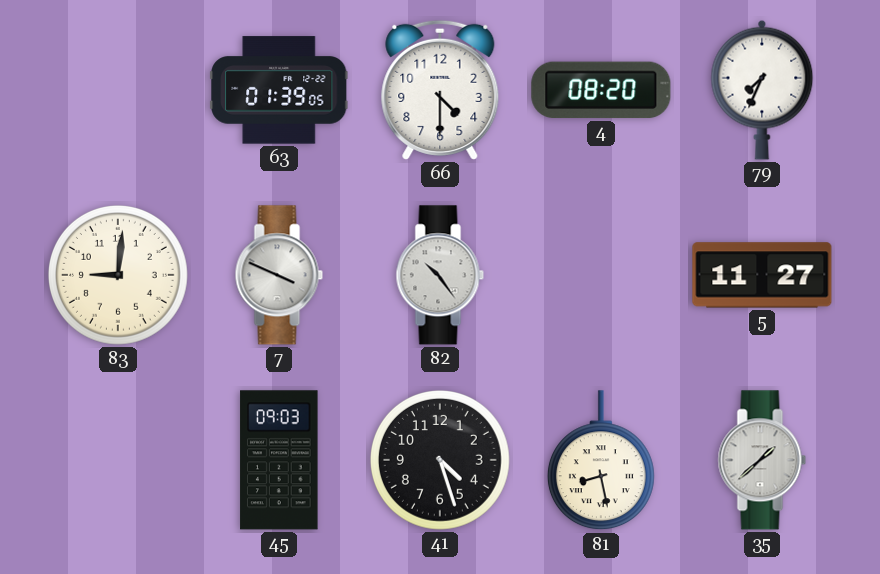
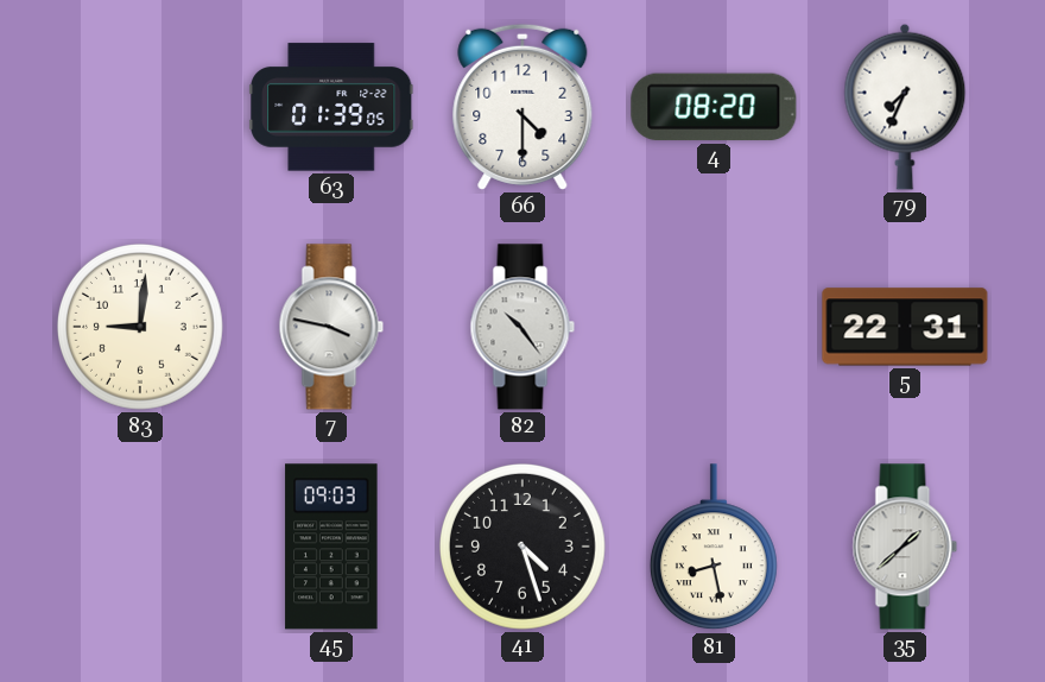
7: 3:49 -> 3:47 (331, 327)
5: 11:27 -> 22:31 (905, 327)
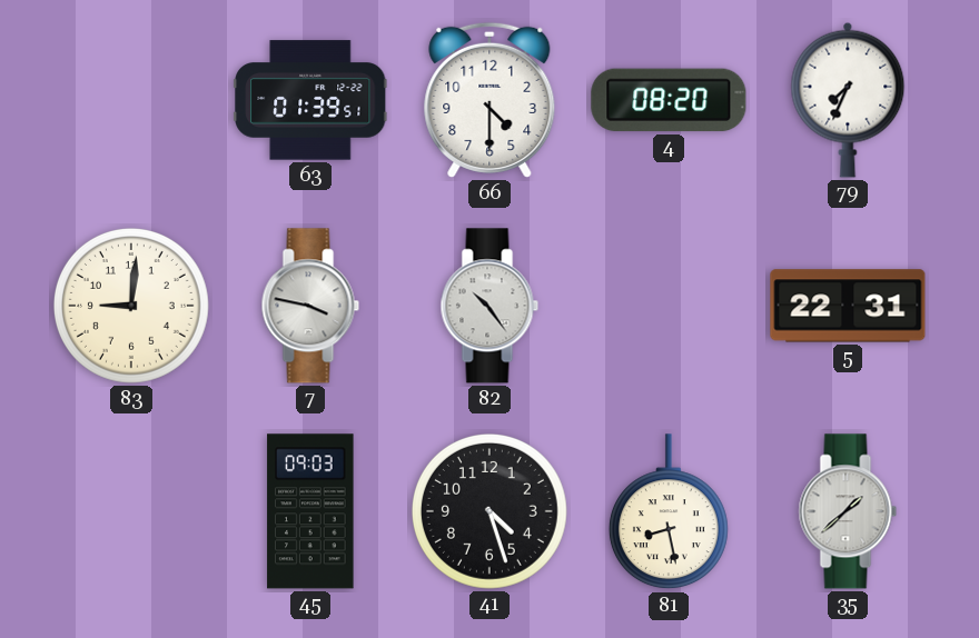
63: 01:39:05 -> 01:39:51 (310, 100)
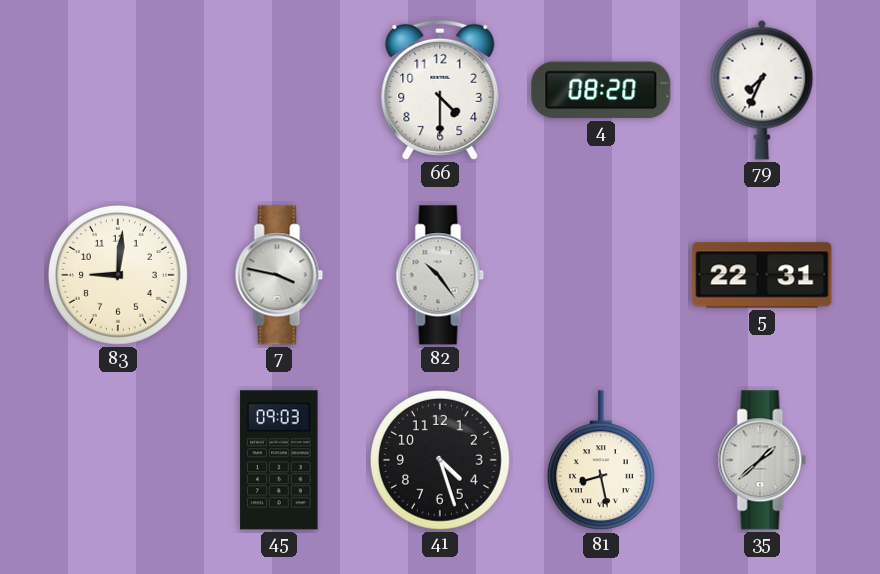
63: 01:39 -> none (310, 100)
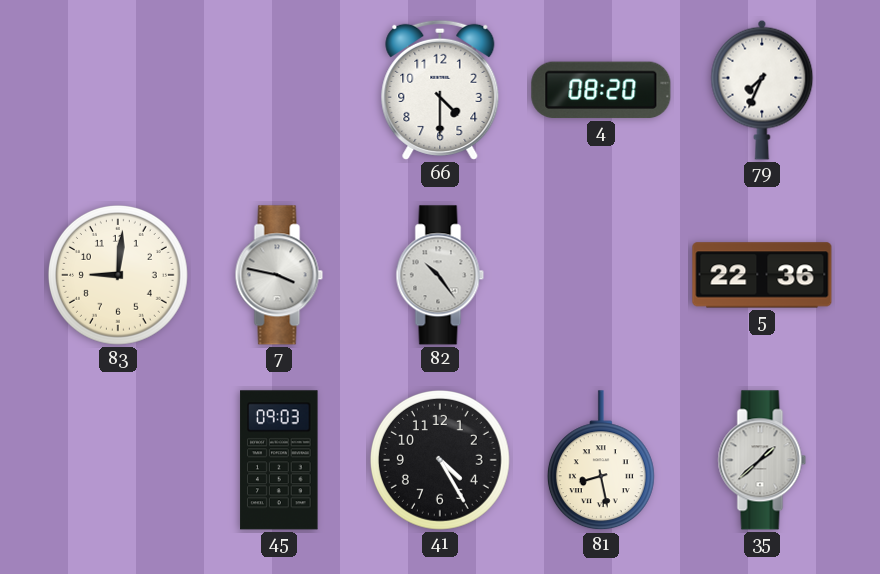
5: 22:31 -> 22:36 (762, 275)
41: 4:27 -> 4:25 (440, 460)
